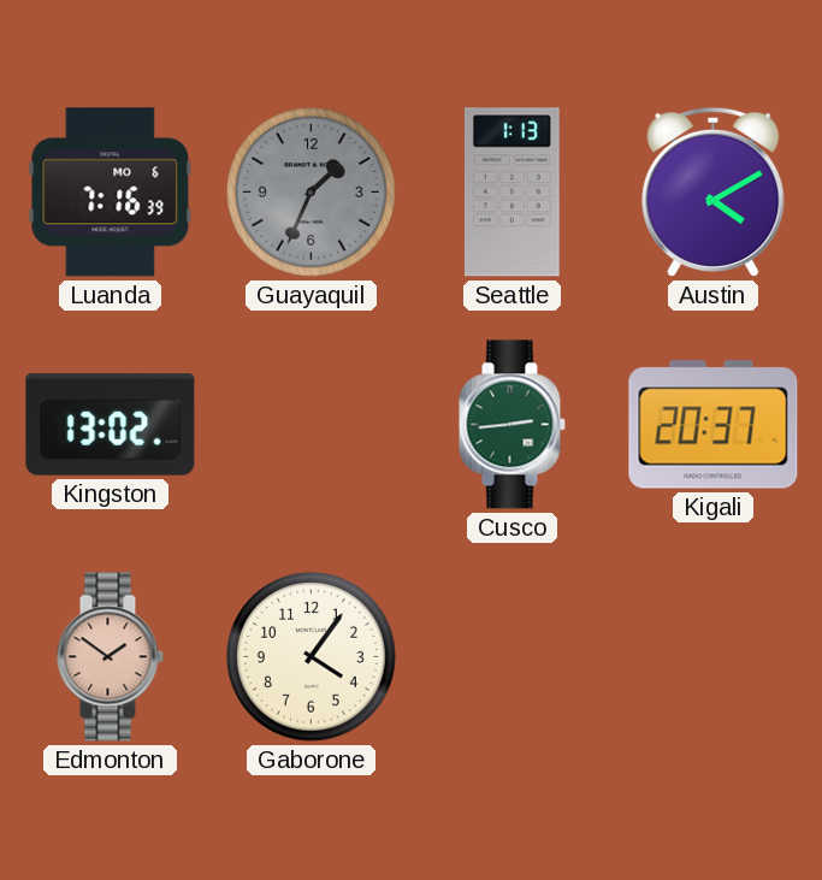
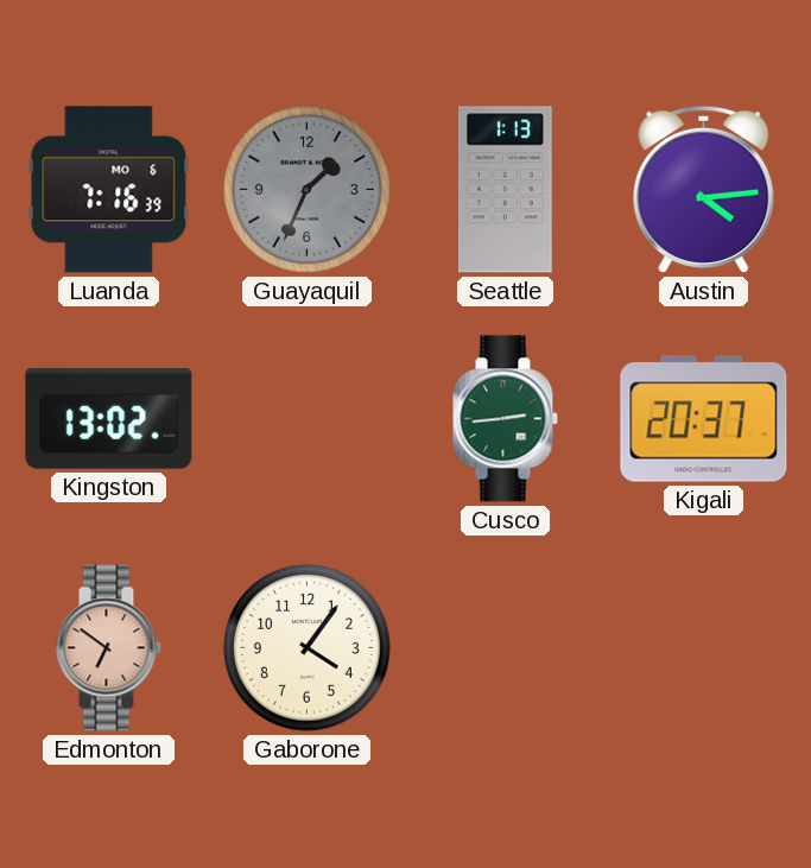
Austin: 4:10 -> 4:14 (704, 189)
Edmonton: 1:51 -> 6:51 (108, 648)
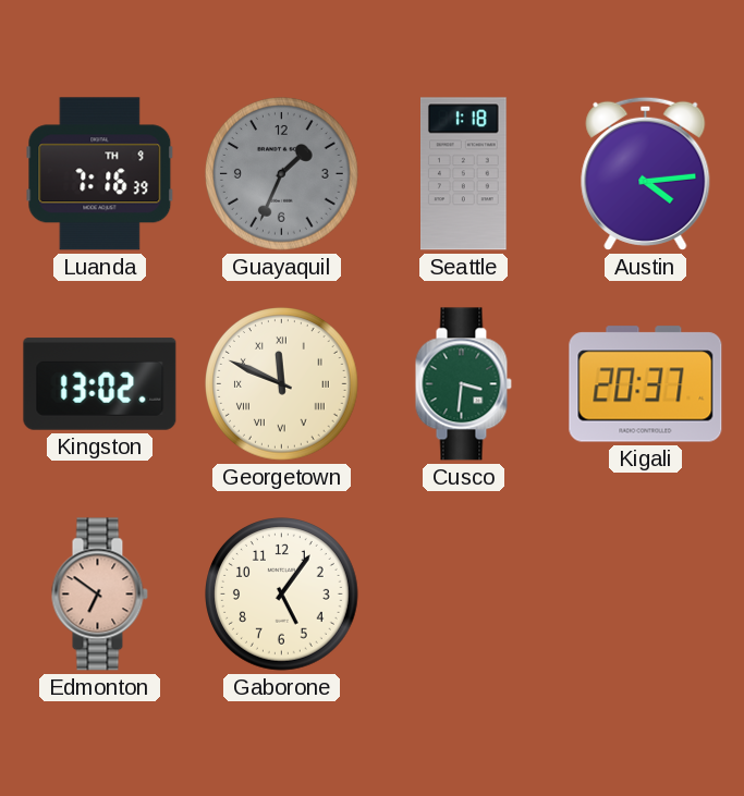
Luanda date: MO 6 -> TH 9 (100, 174)
Seattle: 1:13 -> 1:18 (464, 174)
Georgetown: none -> 11:49 (282, 384)
Cusco: 2:44 -> 3:31 (463, 384)
Gaborone: 4:06 -> 5:06 (282, 595)
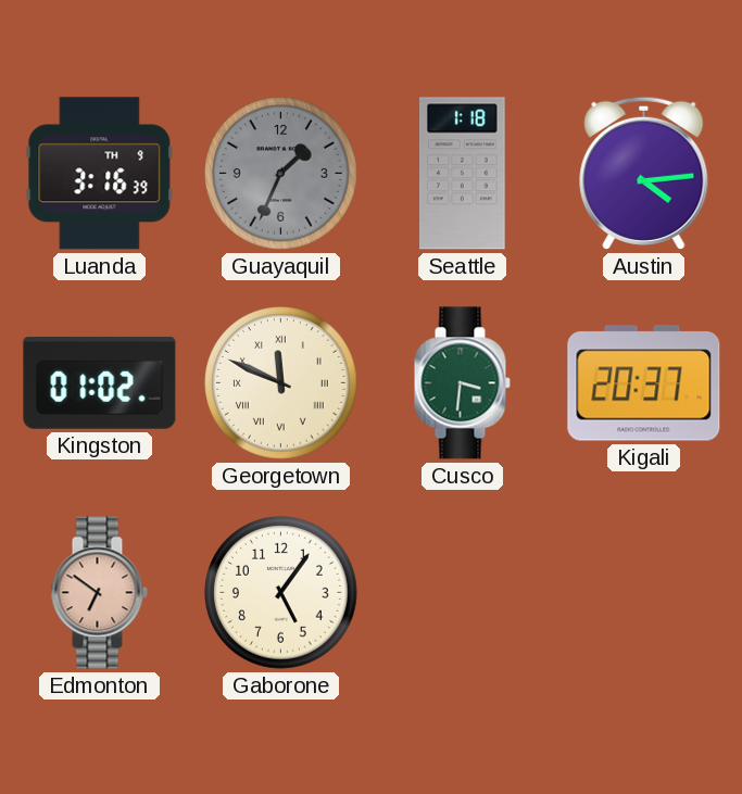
Luanda: 7:16 -> 3:16 (100, 174)
Kingston: 13:02 -> 01:02 (100, 383)
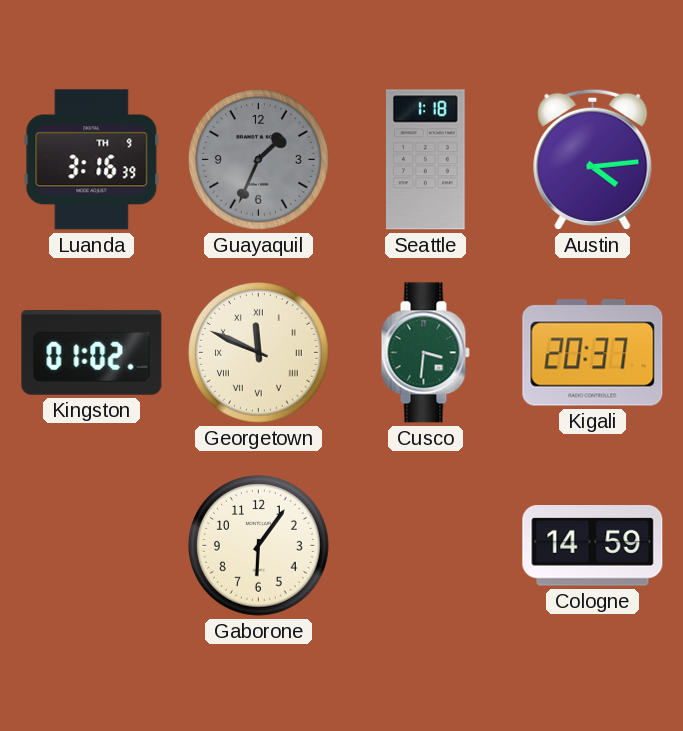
Edmonton: 6:51 -> none (99, 593)
Gaborone: 5:06 -> 6:06 (259, 546)
Cologne: none -> 14:59 (593, 546)
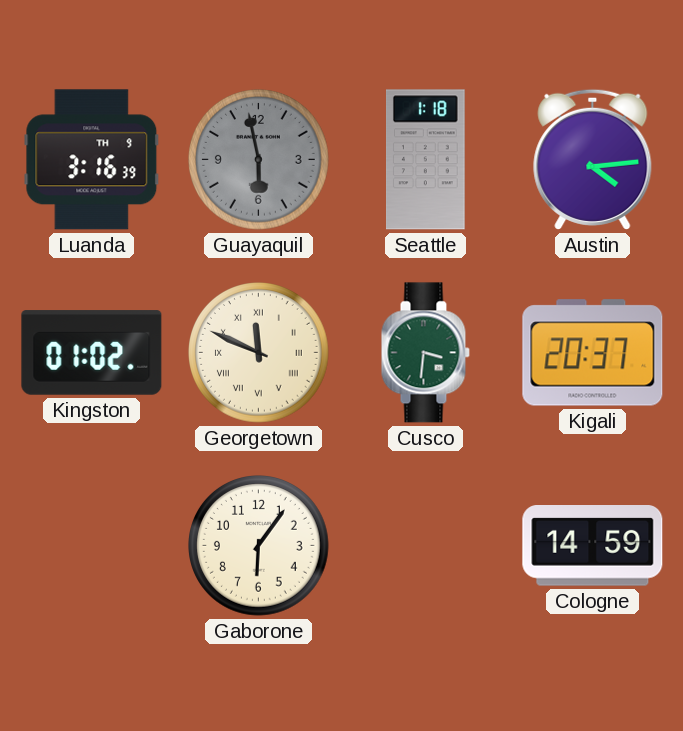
Guayaquil: 1:34 -> 5:58 (259, 160)
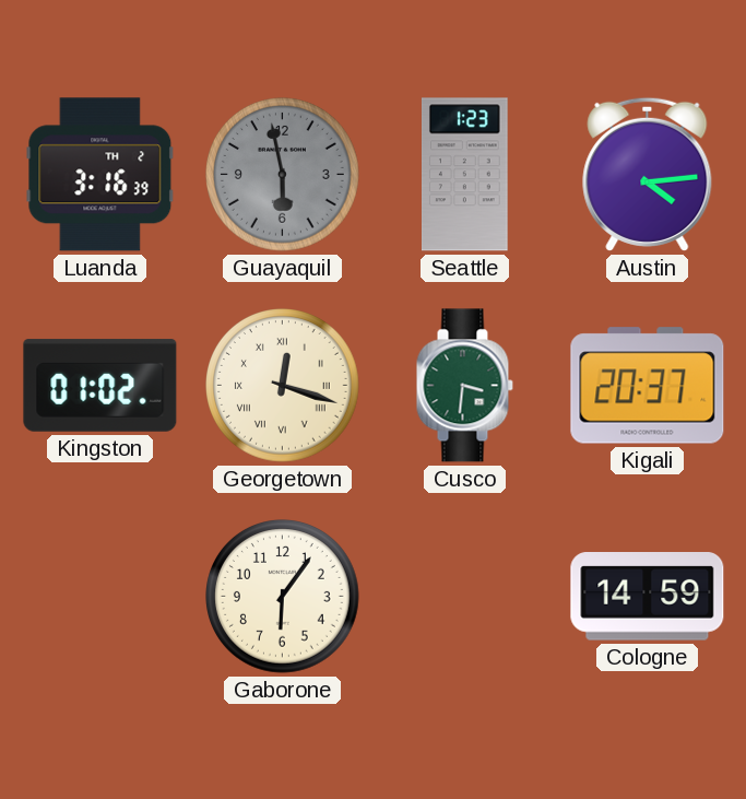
Luanda date: TH 9 -> TH 2 (100, 175)
Seattle: 1:18 -> 1:23 (465, 175)
Georgetown: 11:49 -> 12:18 (283, 386)
